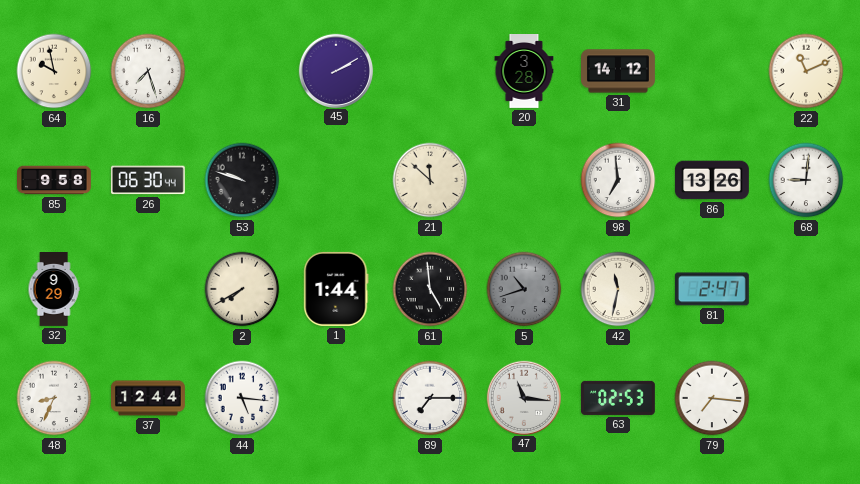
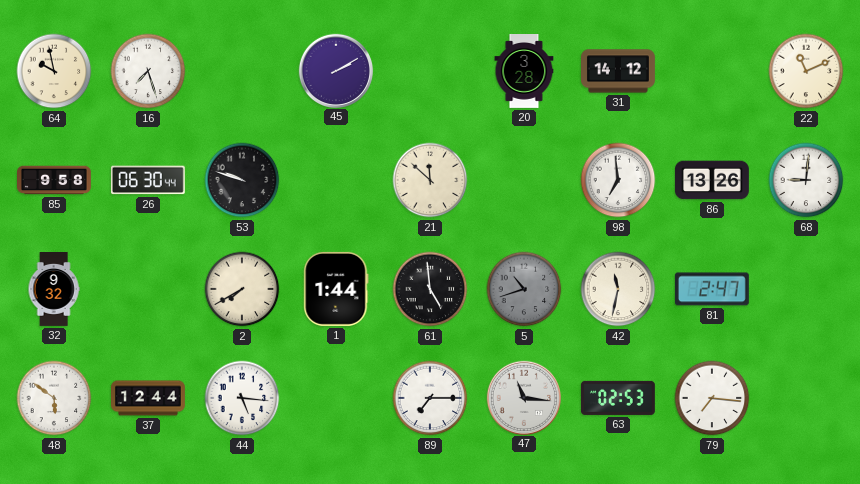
32: 9:29 -> 9:32 (54, 290)
48: 8:34 -> 5:51 (54, 398)
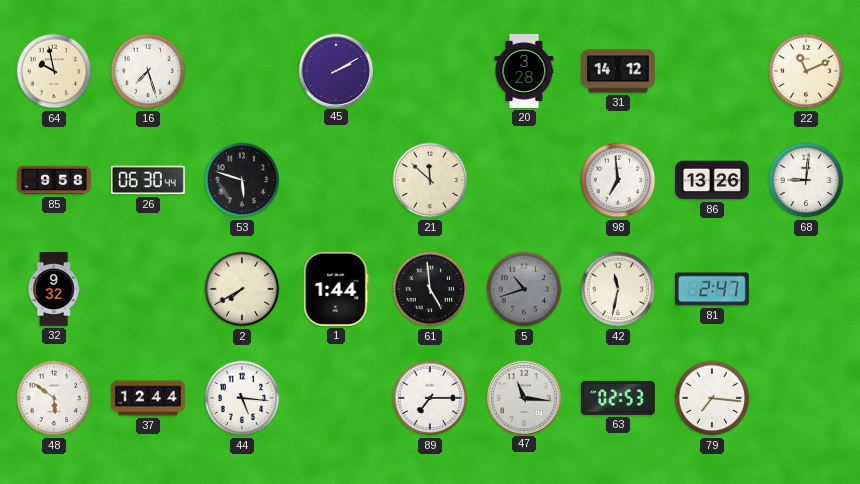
53: 9:48 -> 5:48 (242, 180)
